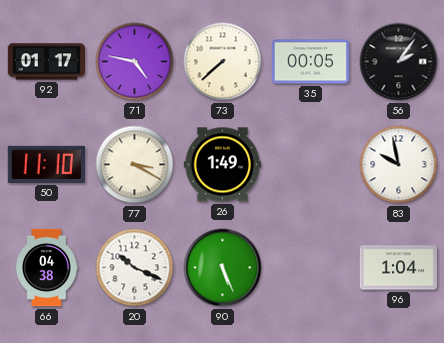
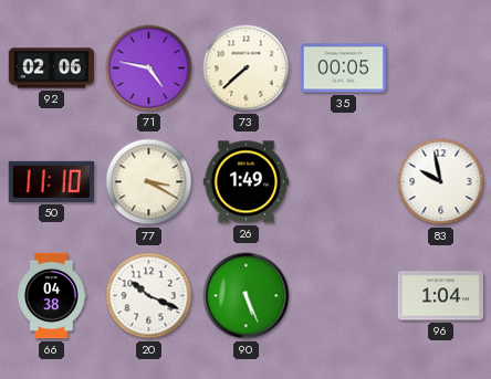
92: 01:17 -> 02:06 (51, 69)
56: 2:06 -> none (399, 62)
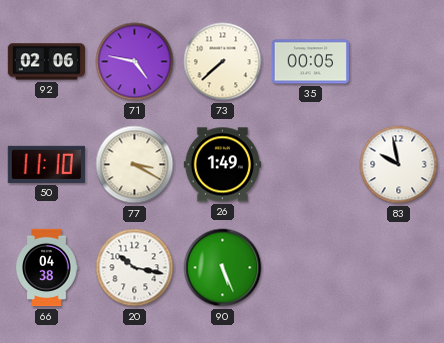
20: 10:19 -> 10:17 (135, 268)
96: 1:04 -> none (440, 296)
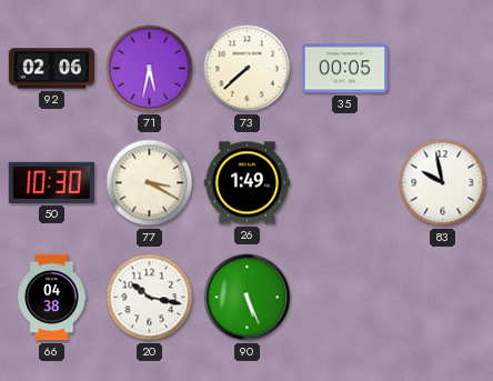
71: 4:47 -> 5:32 (150, 69)
50: 11:10 -> 10:30 (51, 182)
